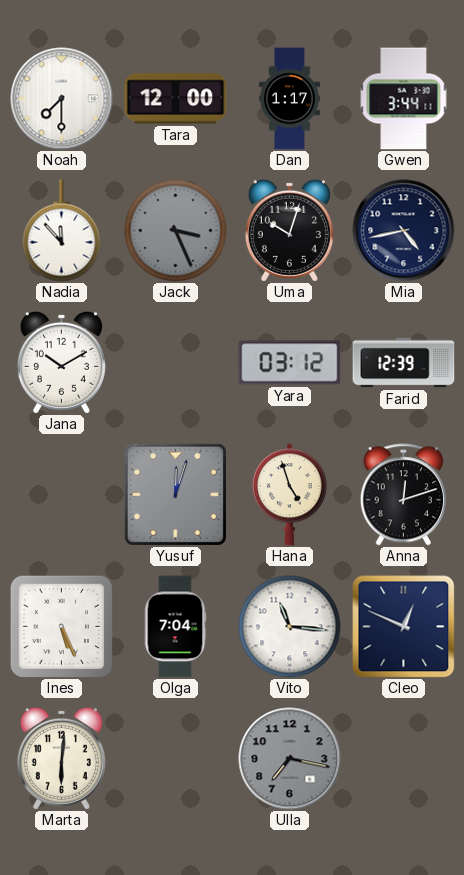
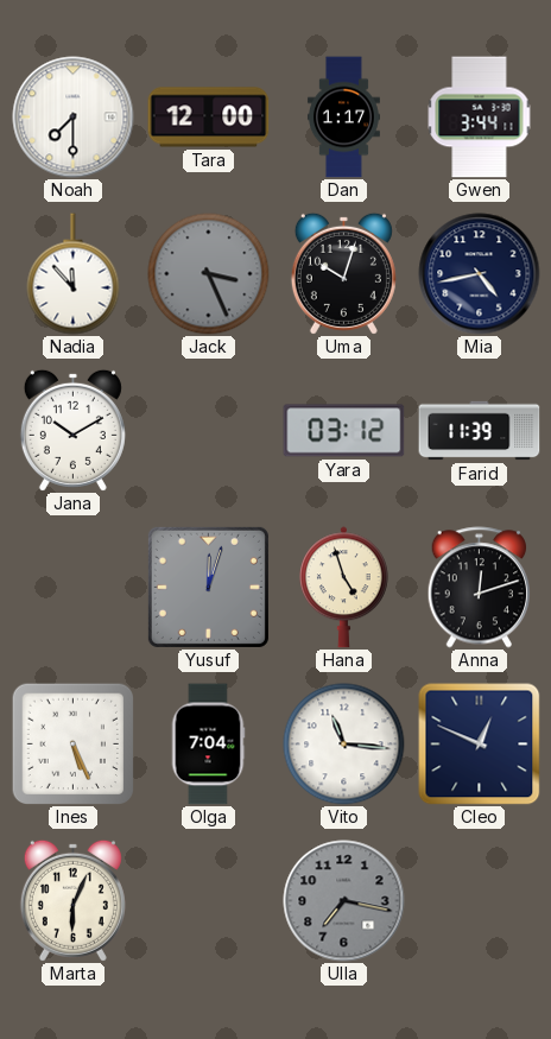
Farid: 12:39 -> 11:39 (480, 431)
Marta: 6:01 -> 6:04 (72, 900)
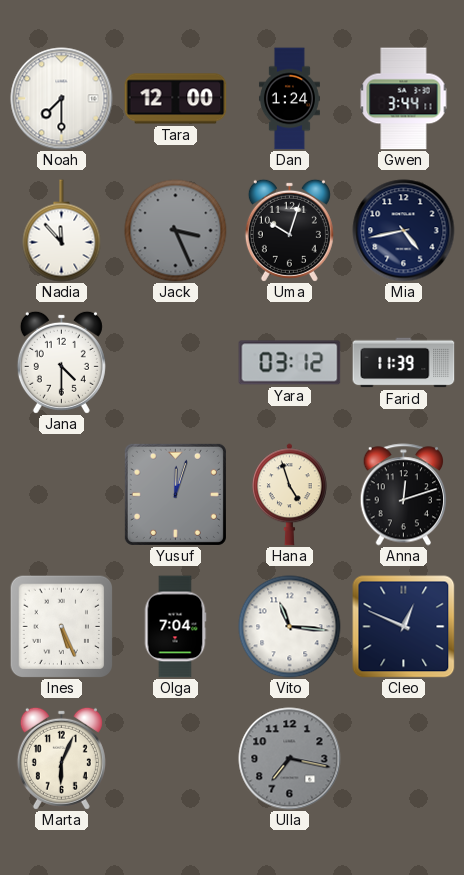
Dan: 1:17 -> 1:24 (289, 99)
Jana: 10:10 -> 4:30 (61, 362)
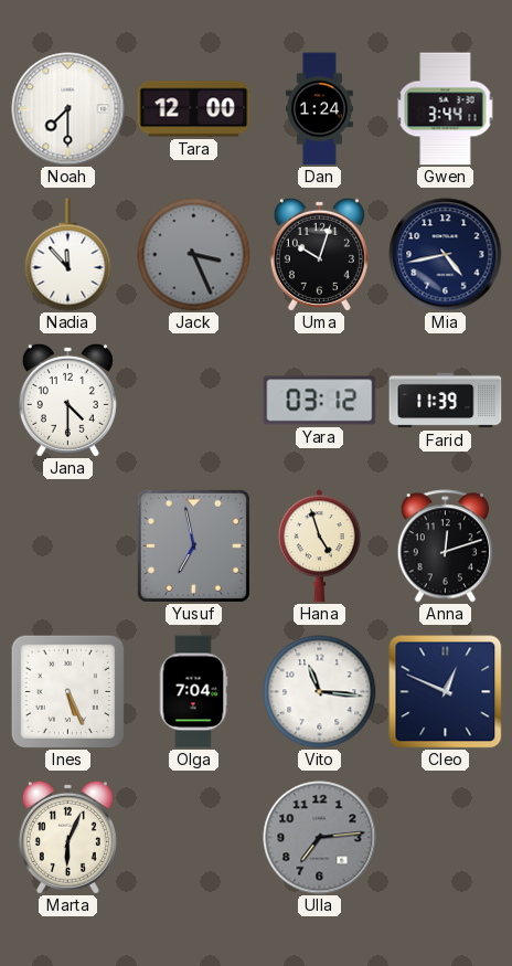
Yusuf: 12:03 -> 6:58 (193, 545)
Ulla: 7:17 -> 7:14 (320, 838)
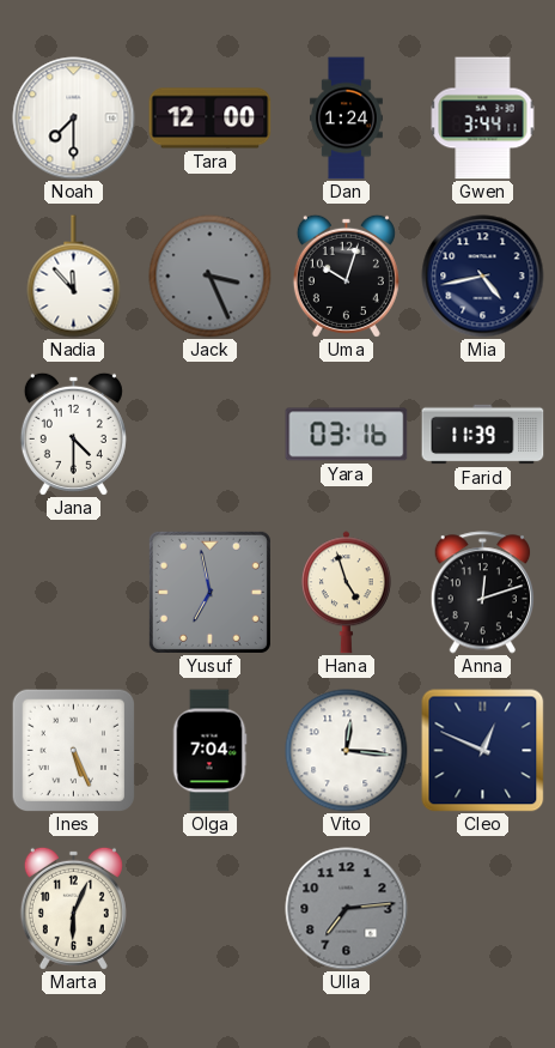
Yara: 03:12 -> 03:16 (347, 435)
Vito: 11:16 -> 12:16 (347, 751)
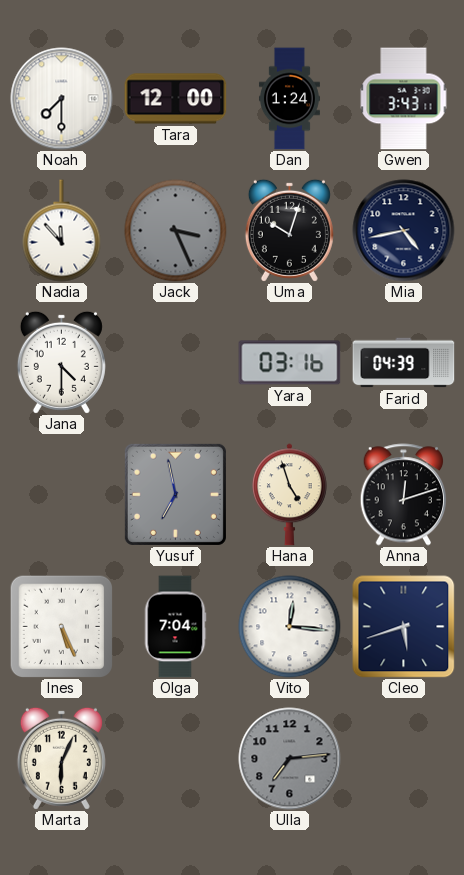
Gwen: 3:44 -> 3:43 (404, 99)
Farid: 11:39 -> 04:39 (404, 363)
Cleo: 12:49 -> 5:42 (404, 627)
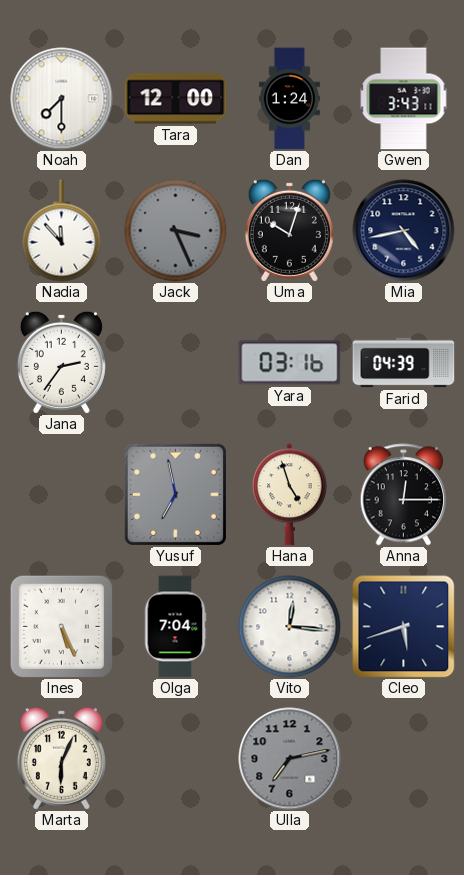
Jana: 4:30 -> 2:36 (61, 362)
Anna: 12:12 -> 12:15 (403, 495)
Ulla: 7:14 -> 7:13 (290, 759)
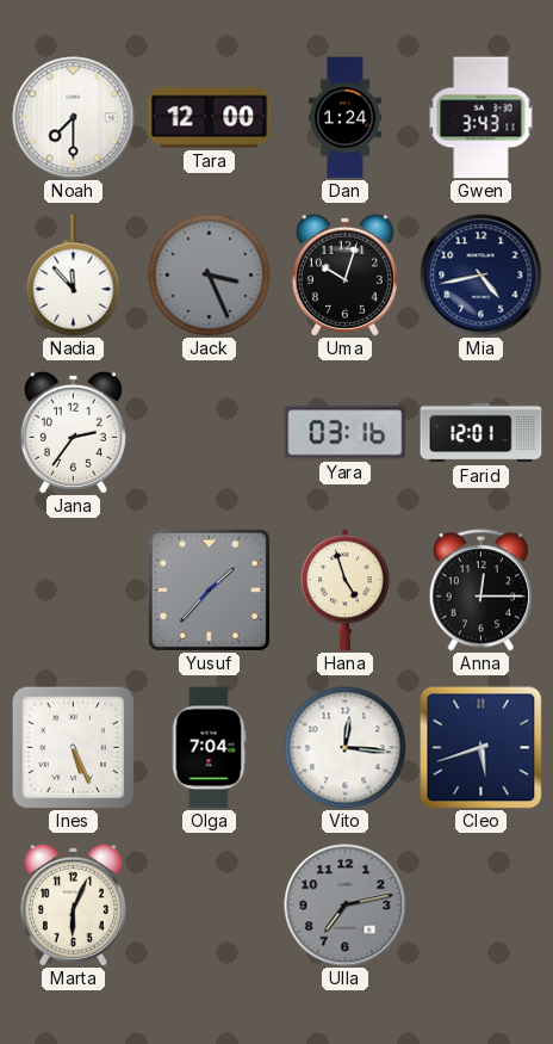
Farid: 04:39 -> 12:01 (481, 433)
Yusuf: 6:58 -> 1:37 (209, 589)
